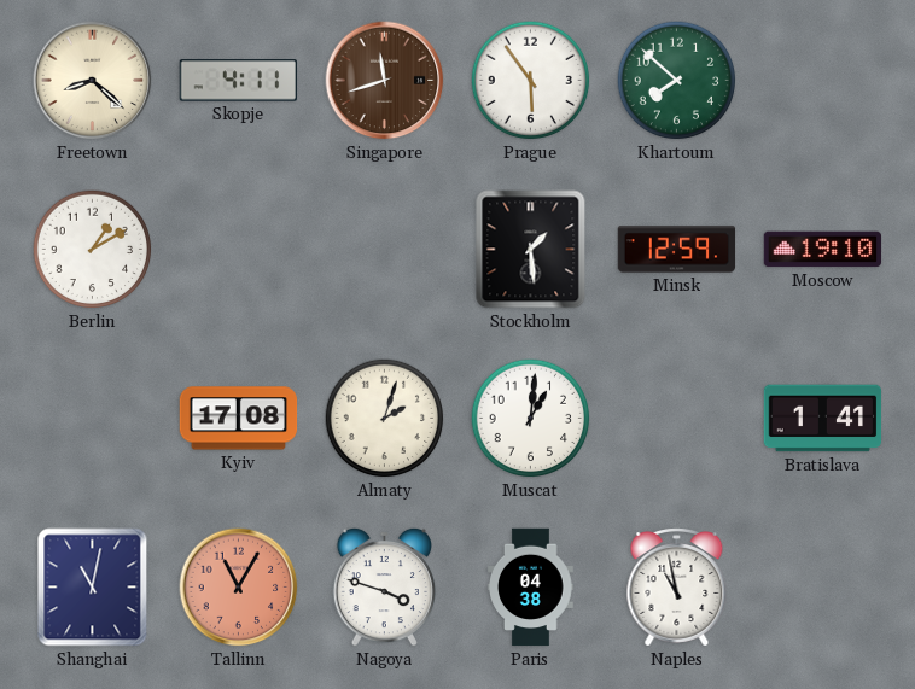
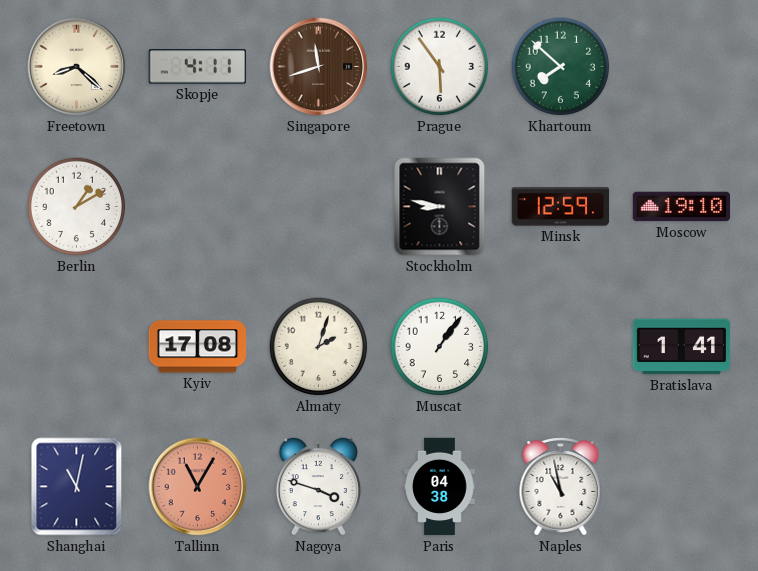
Stockholm: 1:29 -> 8:47 (440, 207)
Muscat: 1:01 -> 1:06 (440, 347)
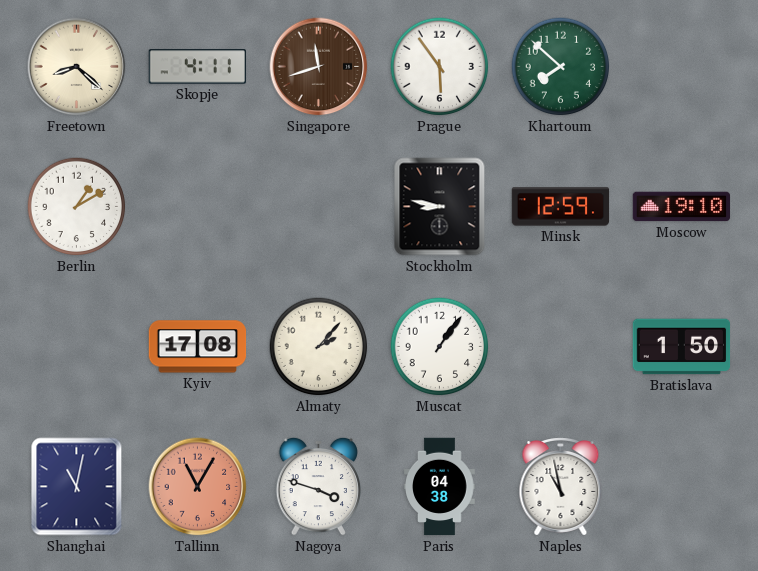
Almaty: 2:03 -> 2:07 (319, 347)
Bratislava: 1:41 -> 1:50 (682, 347)
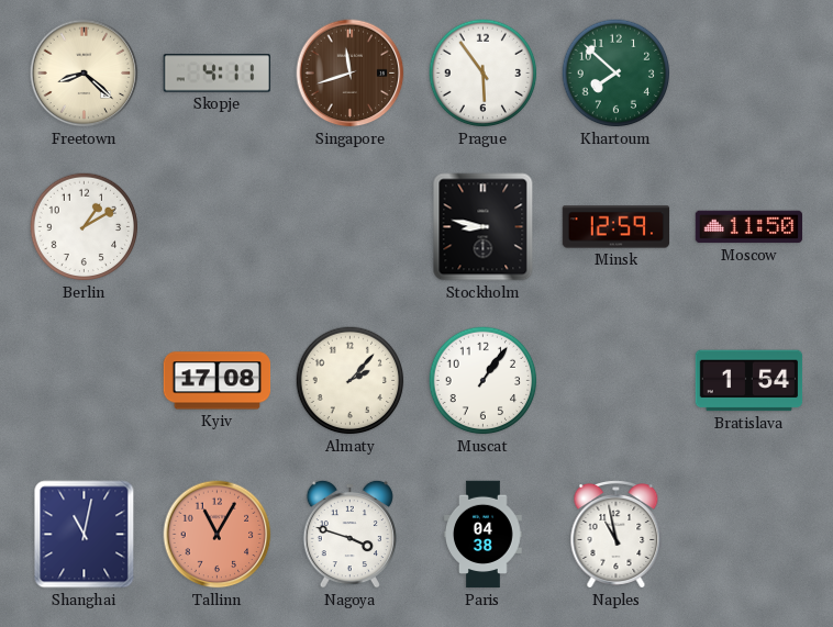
Moscow: 19:10 -> 11:50 (749, 227)
Bratislava: 1:50 -> 1:54 (749, 381)
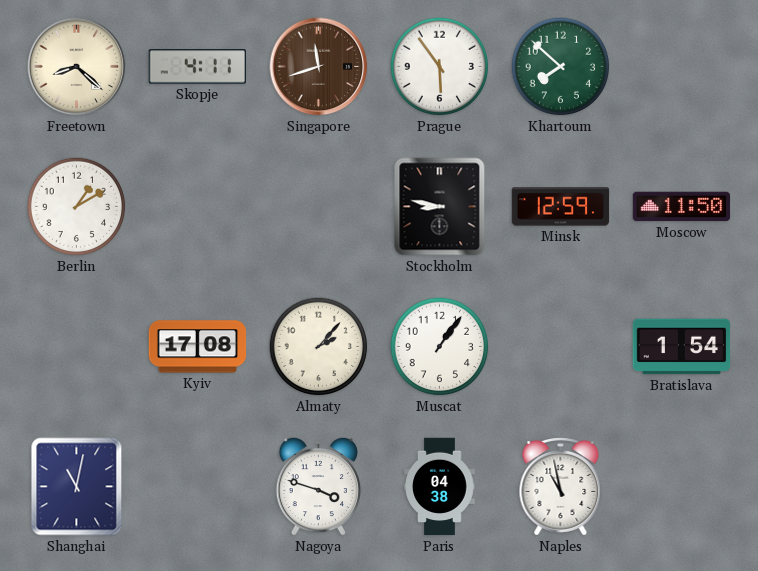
Tallinn: 11:05 -> none (218, 535)
